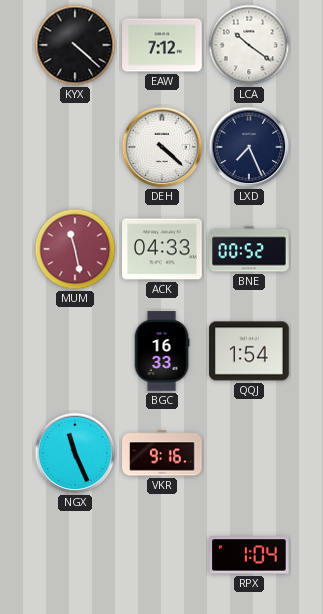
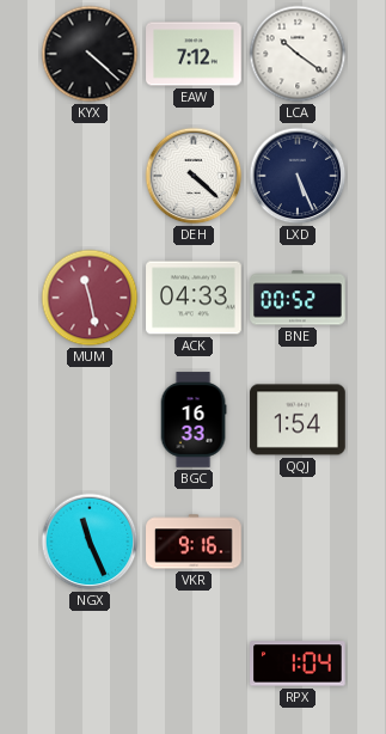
LXD: 7:26 -> 5:26 (298, 176)
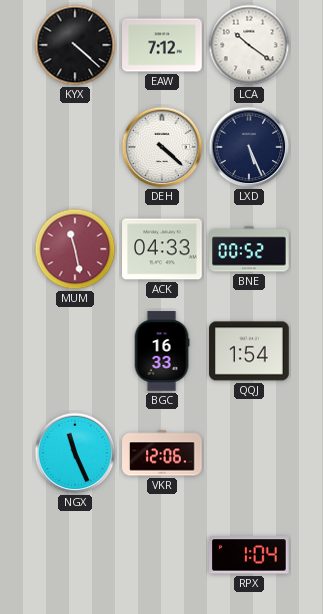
VKR: 9:16 -> 12:06 (162, 453)
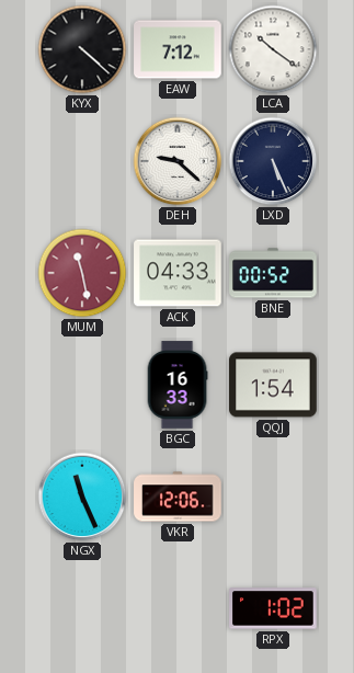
DEH: 4:22 -> 9:22 (178, 161)
RPX: 1:04 -> 1:02 (273, 608)
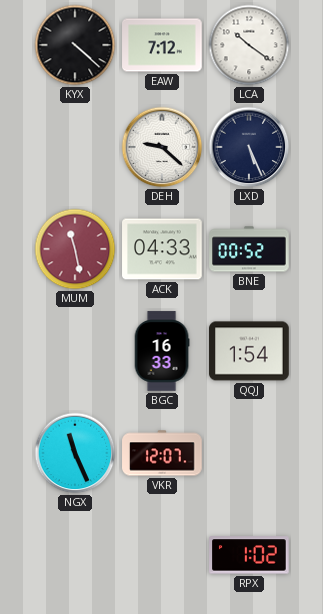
VKR: 12:06 -> 12:07 (162, 453)
